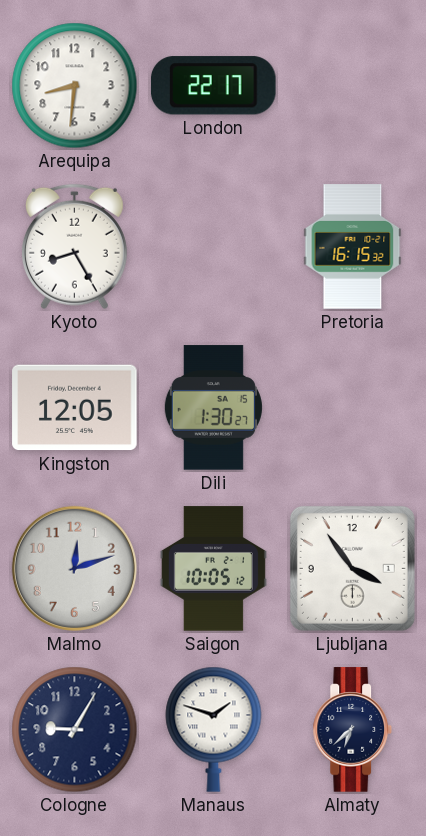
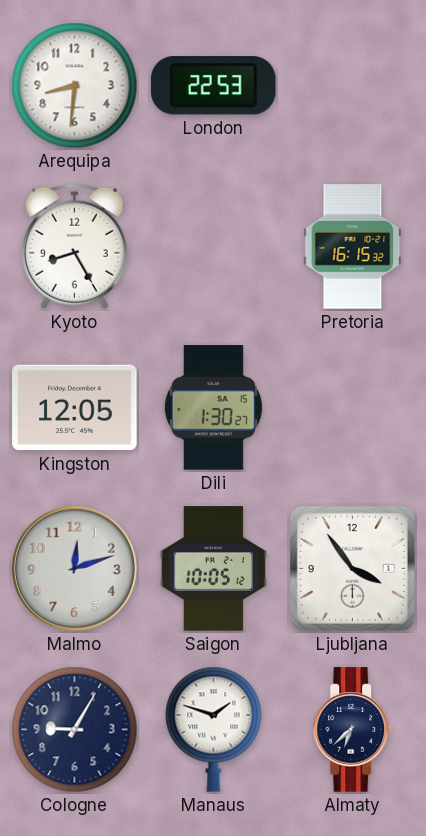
London: 22:17 -> 22:53 (213, 86)
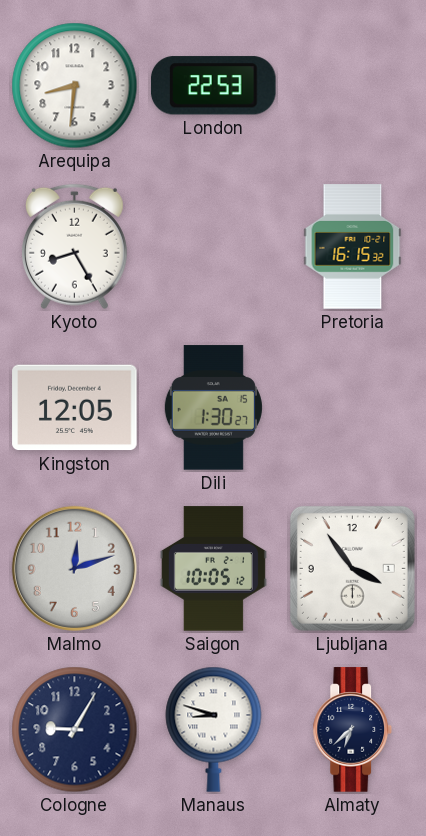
Manaus: 1:48 -> 8:48 (214, 729)
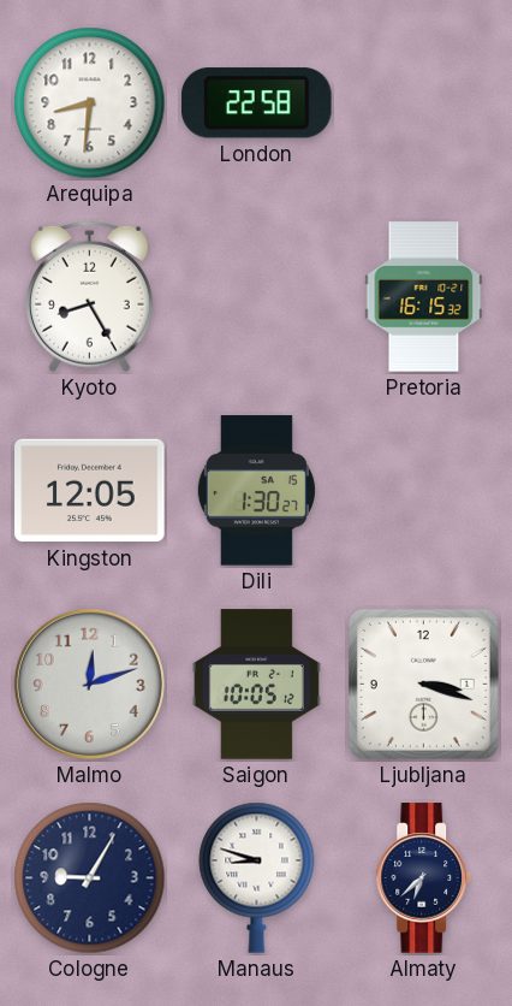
London: 22:53 -> 22:58 (256, 103)
Ljubljana: 3:54 -> 3:18 (423, 684)
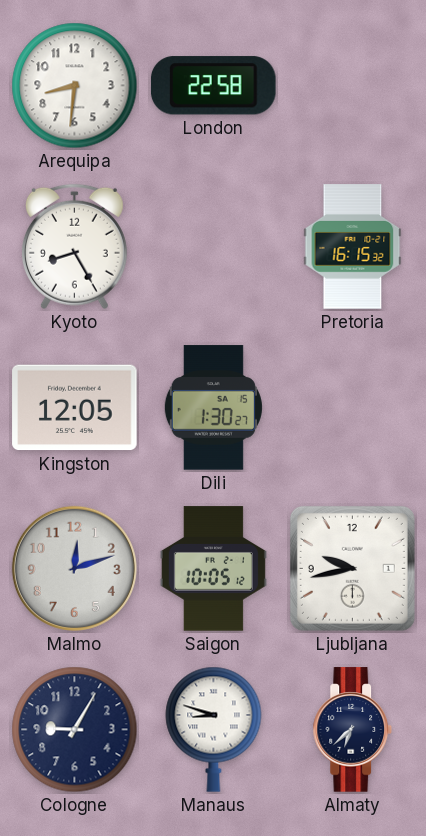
Ljubljana: 3:18 -> 9:43 (352, 568)
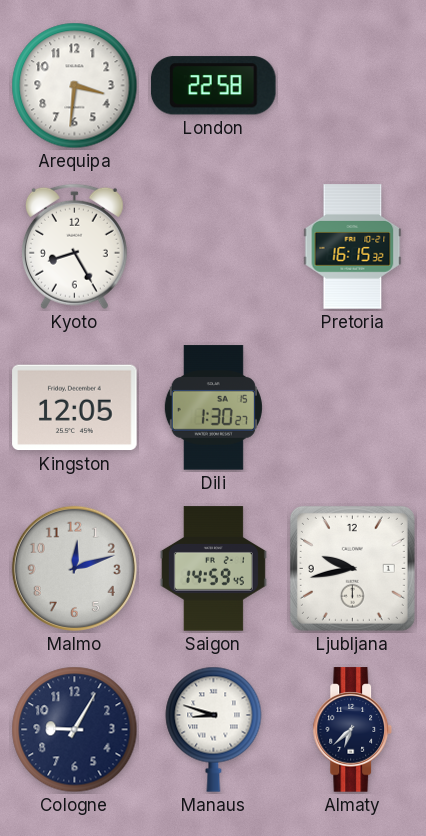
Arequipa: 8:31 -> 3:31 (75, 86)
Saigon: 10:05 -> 14:59 (213, 569)
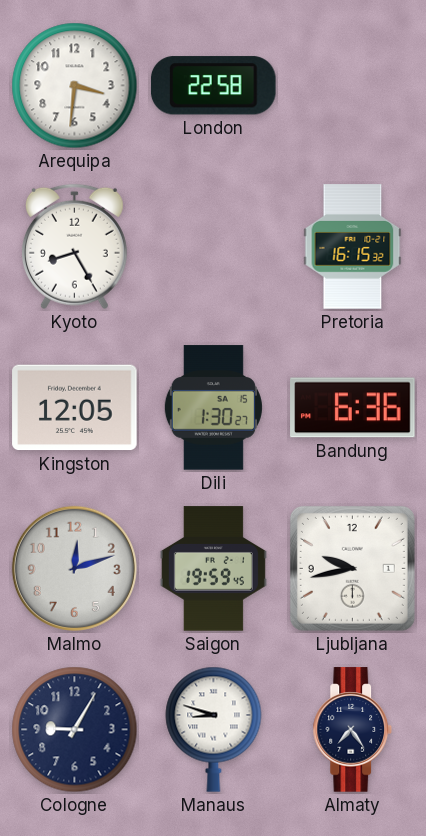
Bandung: none -> 6:36 (353, 408)
Saigon: 14:59 -> 19:59 (213, 569)
Almaty: 6:38 -> 7:24 (353, 730)
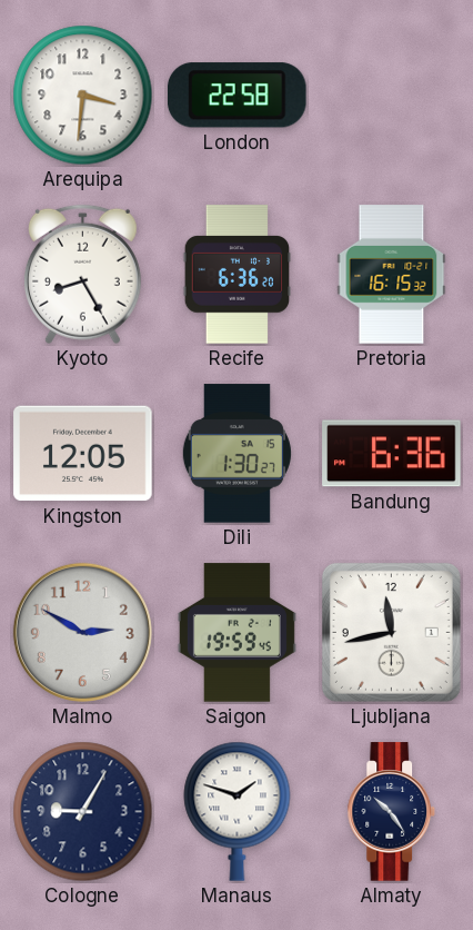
Recife: none -> 6:36 (236, 275)
Malmo: 12:12 -> 2:50 (82, 632)
Ljubljana: 9:43 -> 11:43 (391, 632)
Manaus: 8:48 -> 1:48 (238, 811)
Almaty: 7:24 -> 10:24 (392, 812)
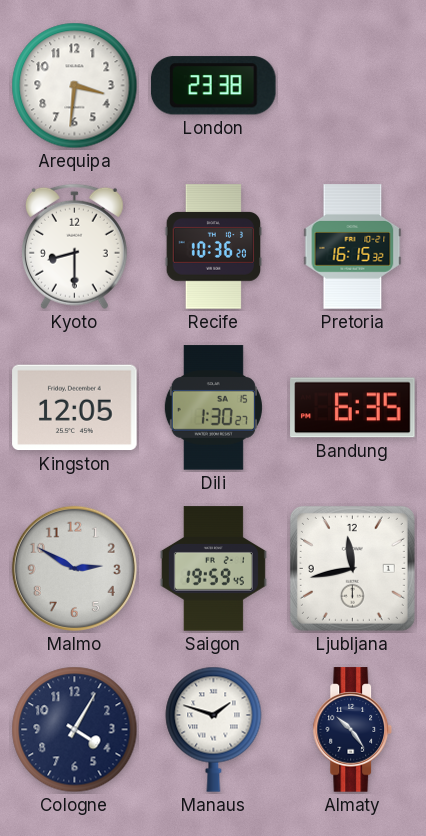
London: 22:58 -> 23:38 (213, 86)
Kyoto: 8:25 -> 8:30 (74, 247)
Recife: 6:36 -> 10:36 (213, 247)
Bandung: 6:36 -> 6:35 (353, 408)
Cologne: 9:05 -> 4:05 (75, 730)
